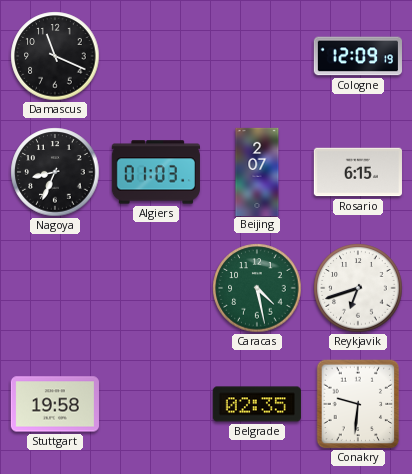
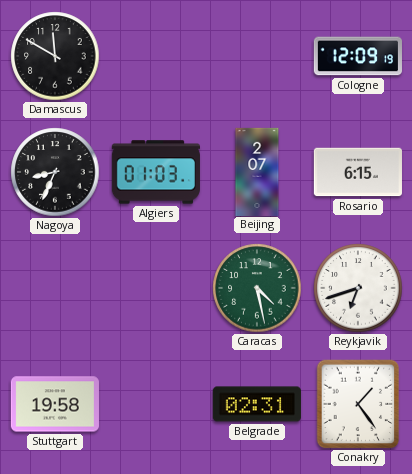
Damascus: 11:19 -> 11:50 (55, 56)
Belgrade: 02:35 -> 02:31 (257, 404)
Conakry: 9:31 -> 1:24 (358, 404)
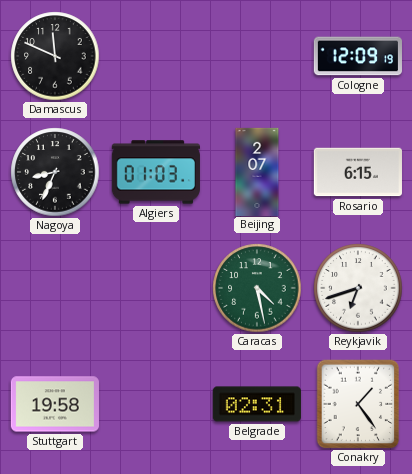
Damascus: 11:50 -> 11:49 (55, 56)
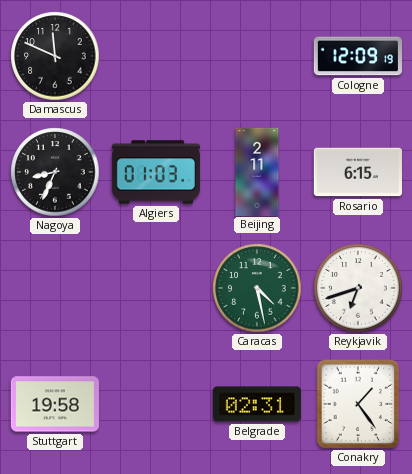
Beijing: 2:07 -> 2:11 (257, 171)
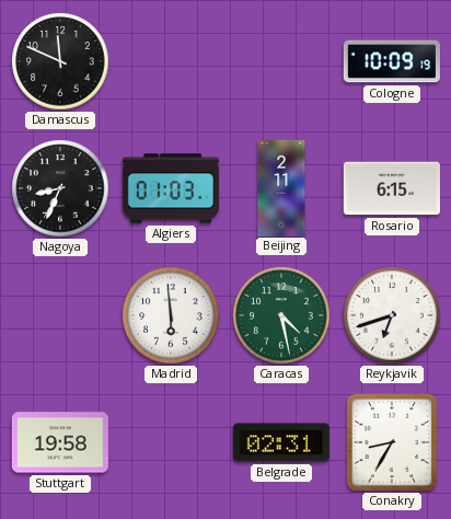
Cologne: 12:09 -> 10:09 (391, 61)
Madrid: none -> 5:59 (171, 315)
Conakry: 1:24 -> 8:35 (392, 442)
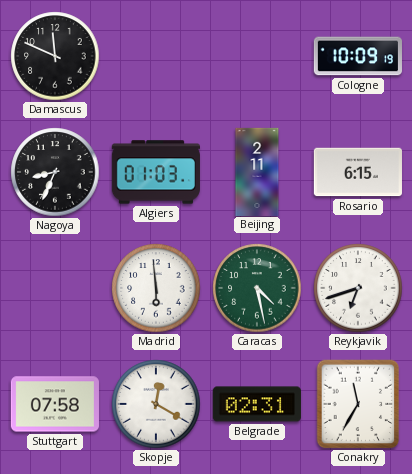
Stuttgart: 19:58 -> 07:58 (55, 404)
Skopje: none -> 12:20 (156, 404)
Conakry: 8:35 -> 11:35 (358, 404)
